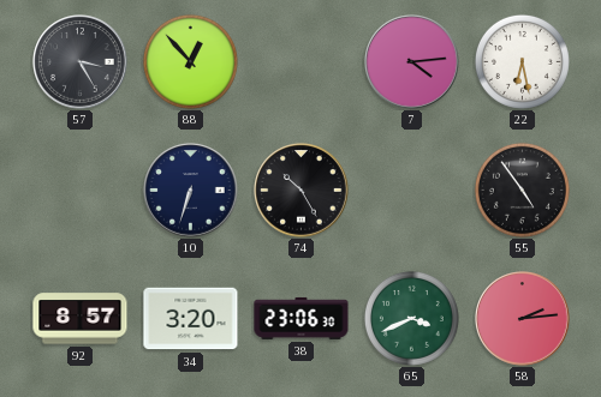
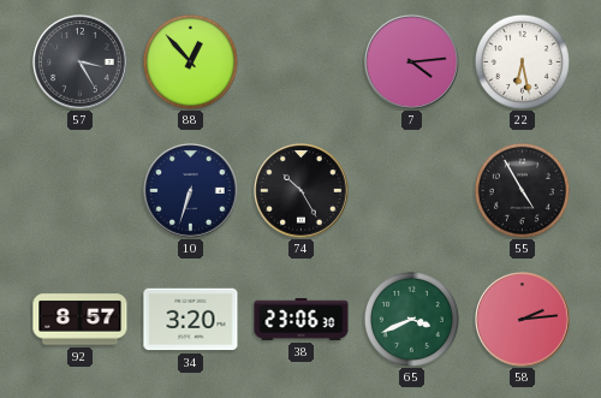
55: 4:54 -> 4:55 (522, 190)
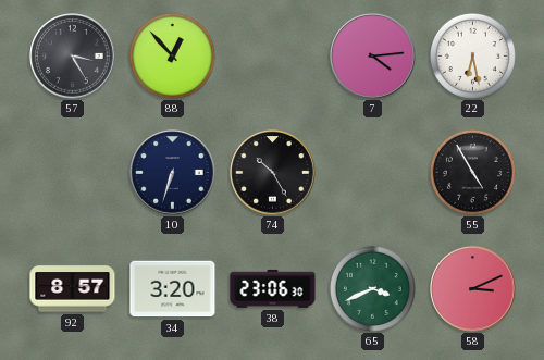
58: 2:14 -> 3:11 (473, 289)
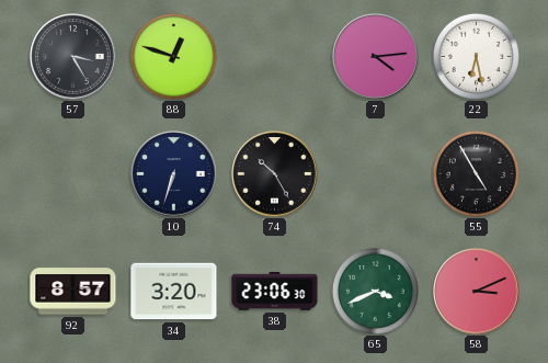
88: 12:53 -> 12:48 (173, 56)
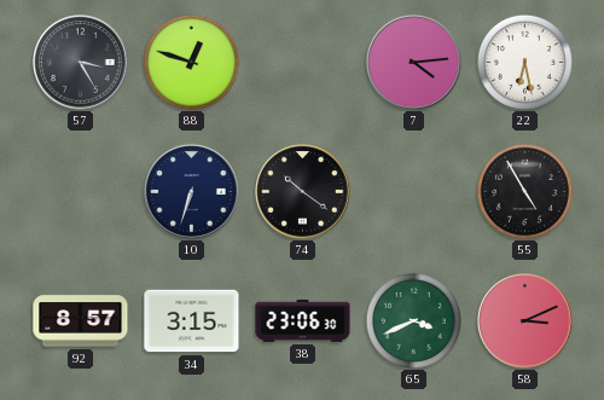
74: 10:25 -> 10:21 (303, 192)
34: 3:20 -> 3:15 (192, 321)
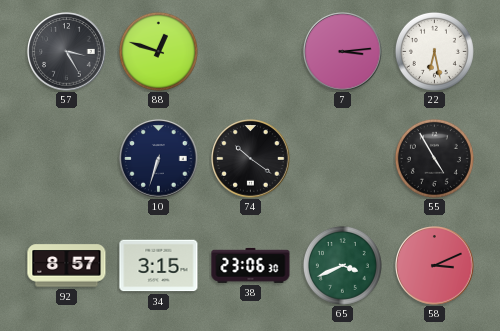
7: 4:14 -> 3:14 (343, 52)
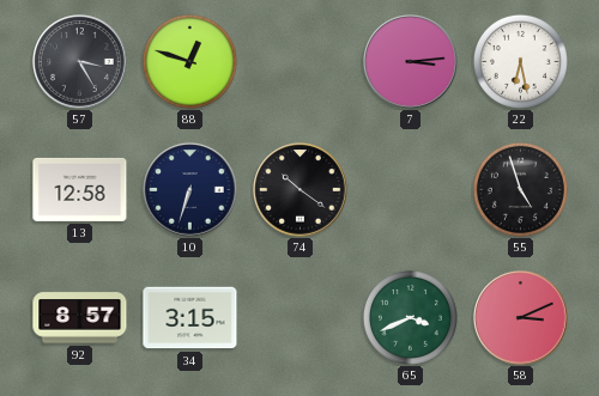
13: none -> 12:58 (80, 189)
55: 4:55 -> 4:57 (520, 189)
38: 23:06 -> none (251, 265)
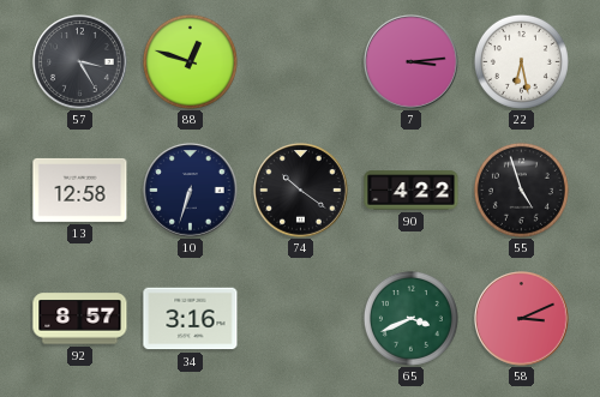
90: none -> 4:22 (412, 191)
34: 3:15 -> 3:16 (191, 319)
